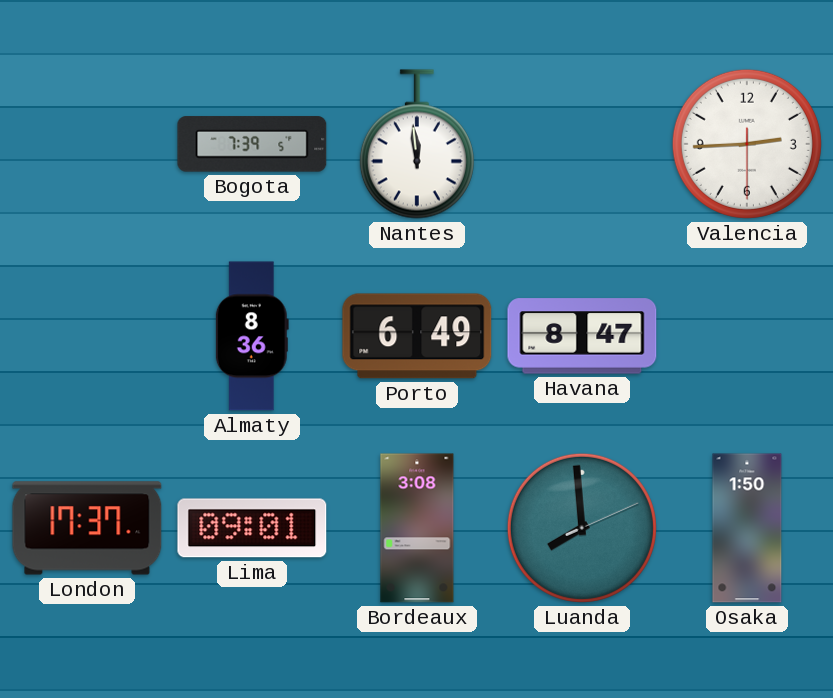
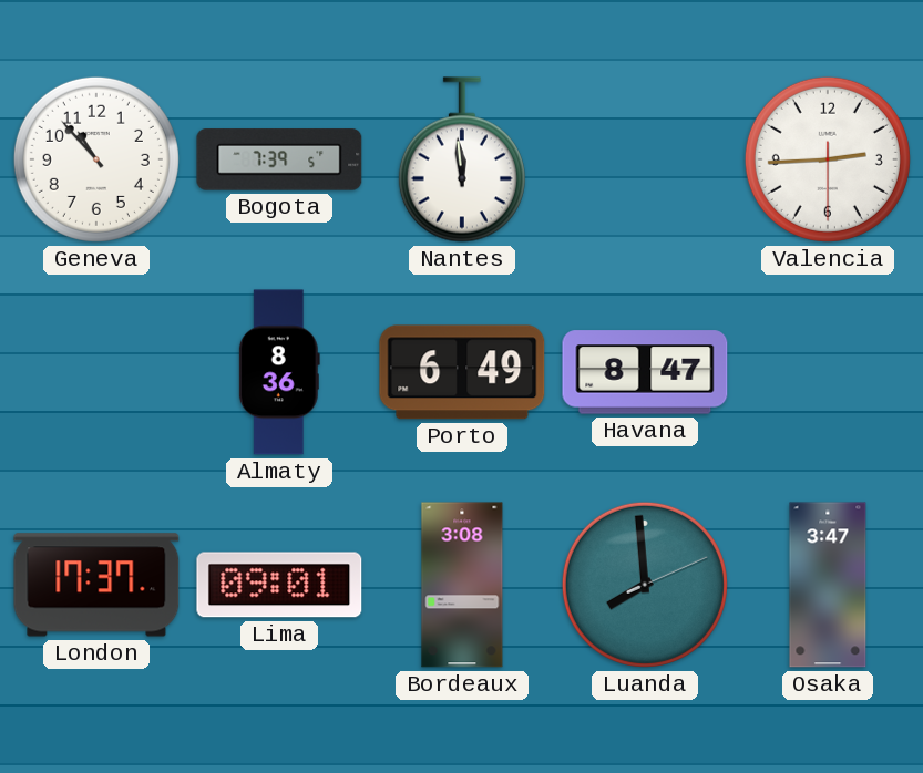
Geneva: none -> 10:53 (96, 159)
Osaka: 1:50 -> 3:47 (828, 585)
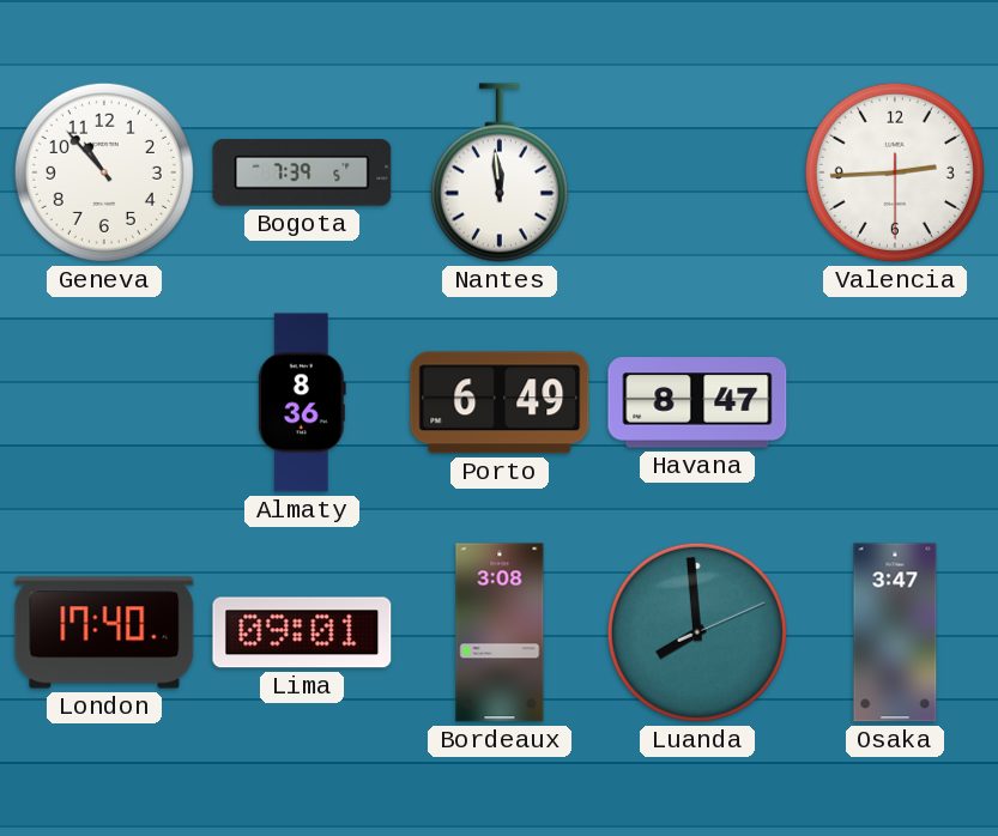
London: 17:37 -> 17:40 (104, 632)
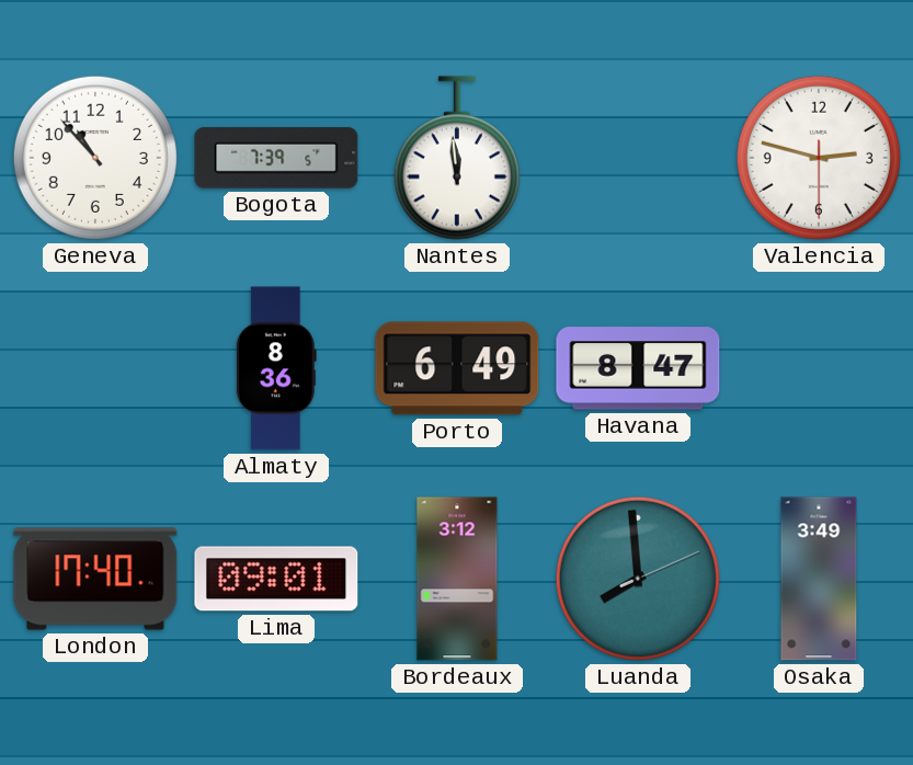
Valencia: 2:44 -> 2:47 (819, 158)
Bordeaux: 3:08 -> 3:12 (457, 579)
Osaka: 3:47 -> 3:49 (819, 579)
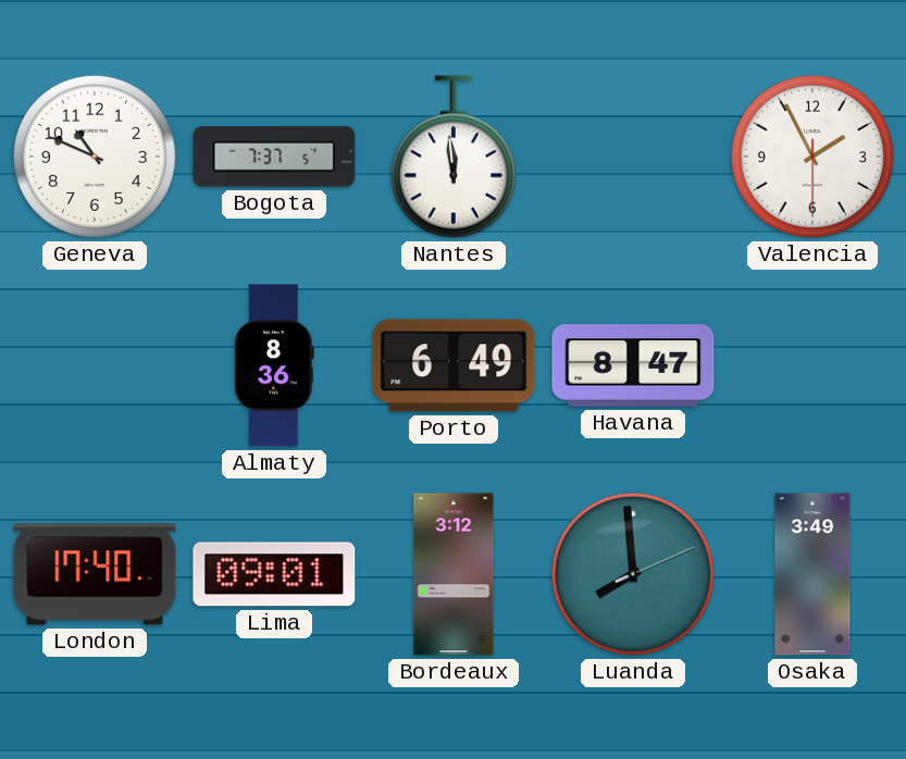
Geneva: 10:53 -> 10:49 (95, 157)
Bogota: 7:39 -> 7:37 (274, 157)
Valencia: 2:47 -> 1:55 (812, 157)
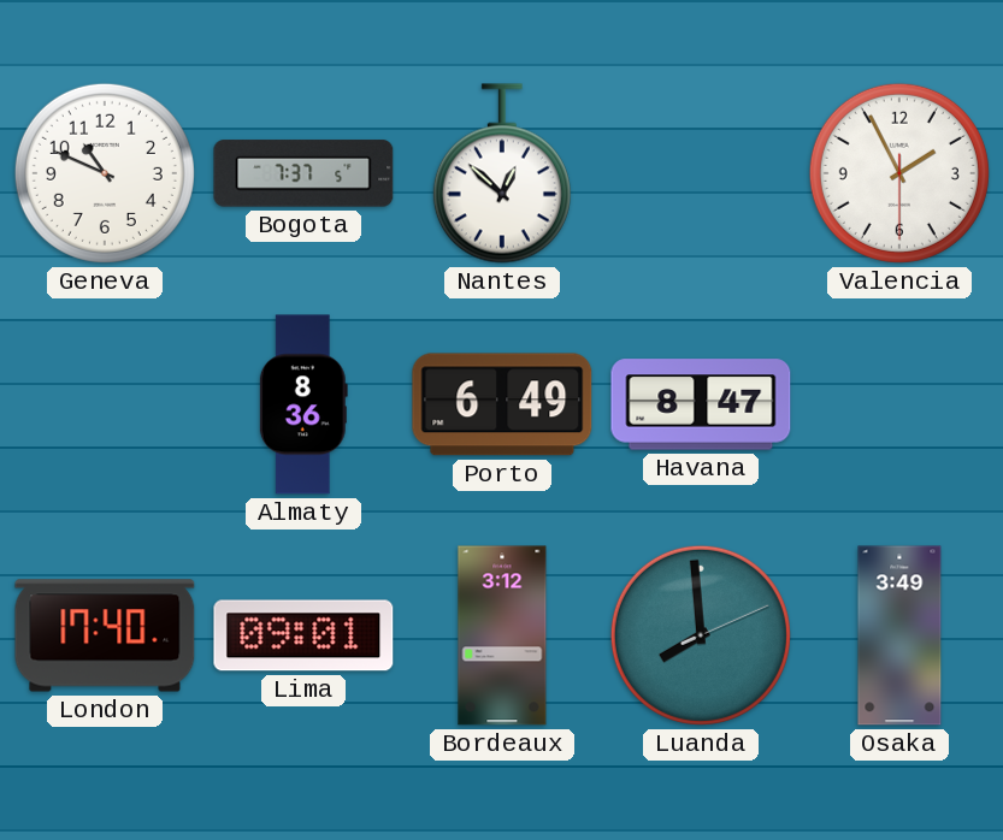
Nantes: 11:59 -> 12:52 (502, 173)
